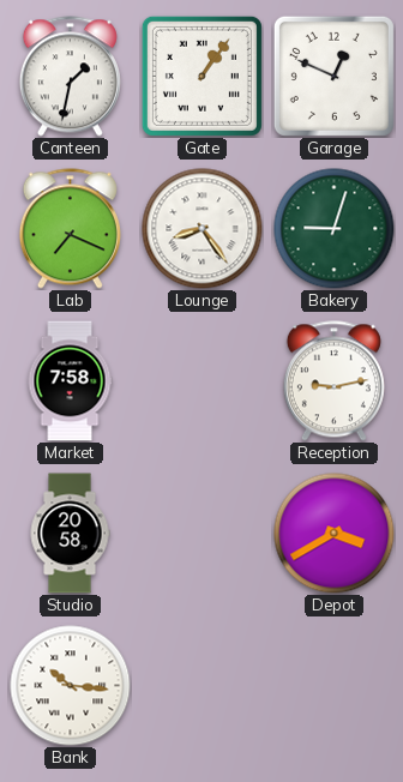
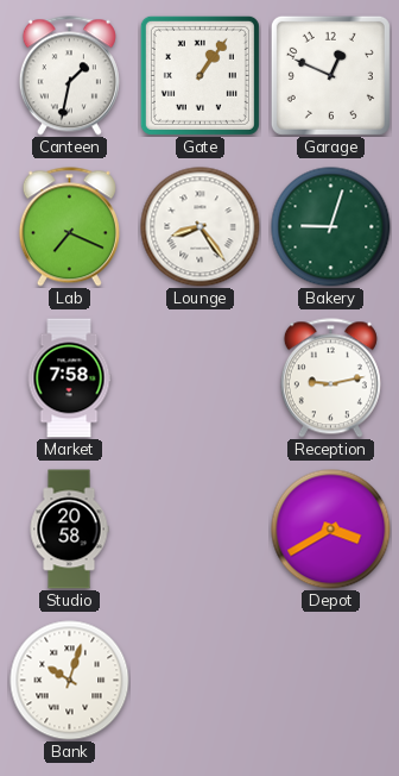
Bank: 10:16 -> 10:03 (70, 681)
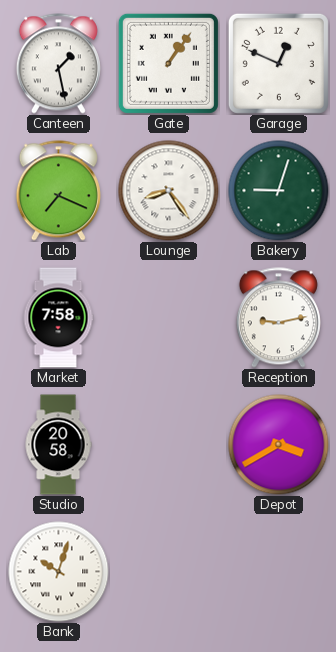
Canteen: 1:32 -> 1:28 (58, 64)
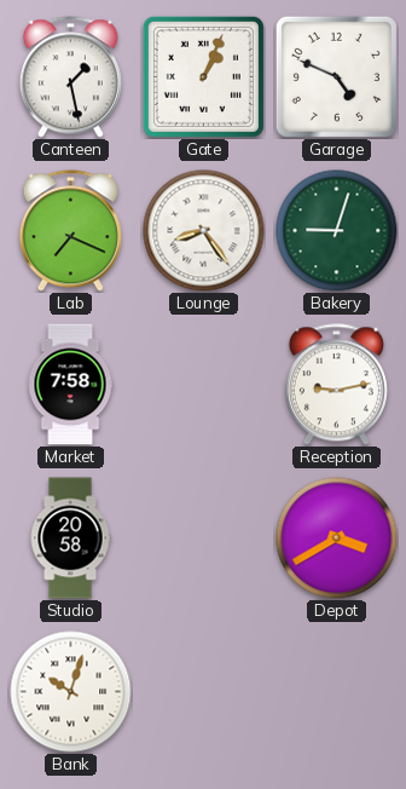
Gate: 1:06 -> 1:04 (203, 76)
Garage: 12:49 -> 4:49 (336, 76)
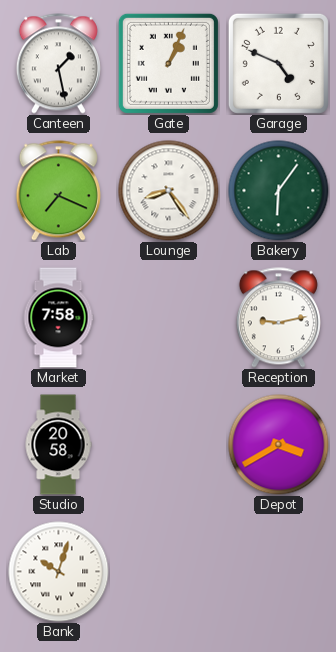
Bakery: 9:03 -> 6:06 (279, 191)
